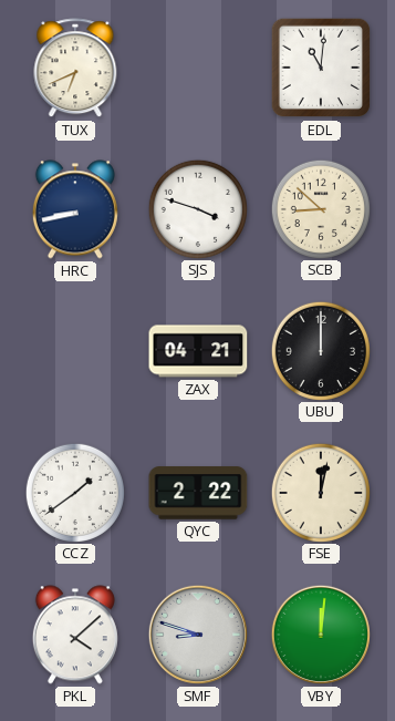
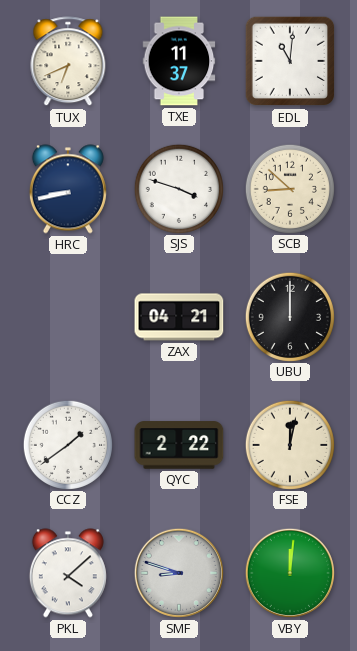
TXE: none -> 11:37 (179, 61)
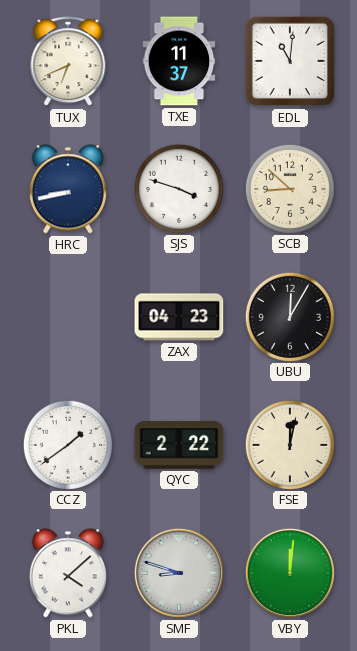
ZAX: 04:21 -> 04:23 (179, 317)
UBU: 12:00 -> 12:05 (289, 316)
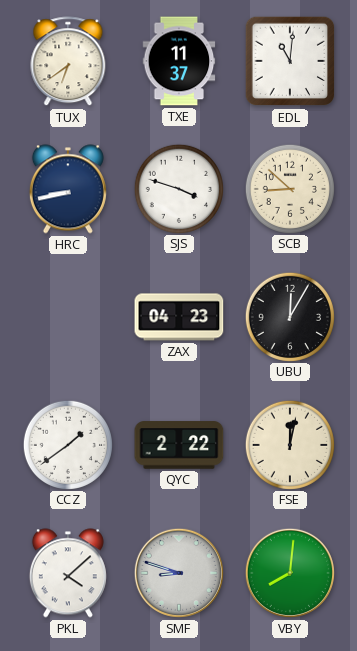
TUX: 6:41 -> 6:39 (68, 62)
VBY: 12:01 -> 8:01 (290, 573)
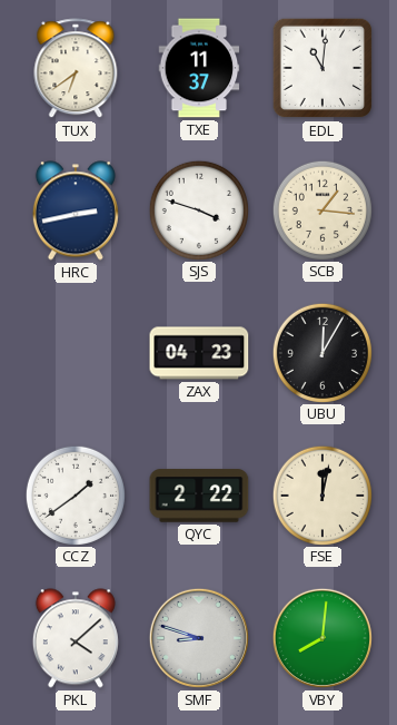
HRC: 8:43 -> 2:43 (76, 210)
SCB: 8:52 -> 1:16 (321, 209)
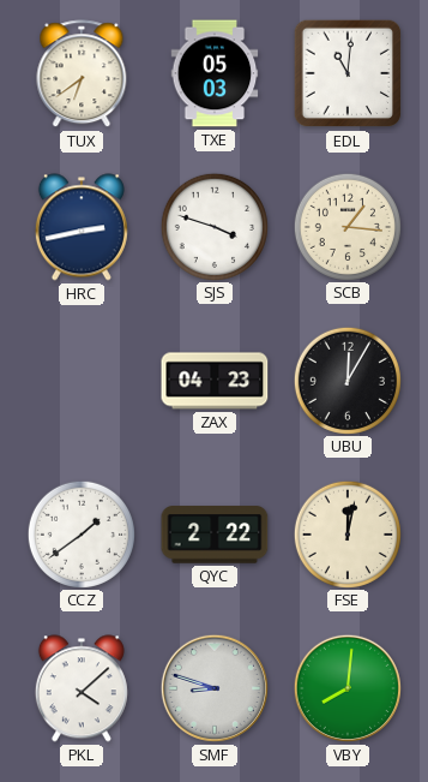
TXE: 11:37 -> 05:03 (215, 73)
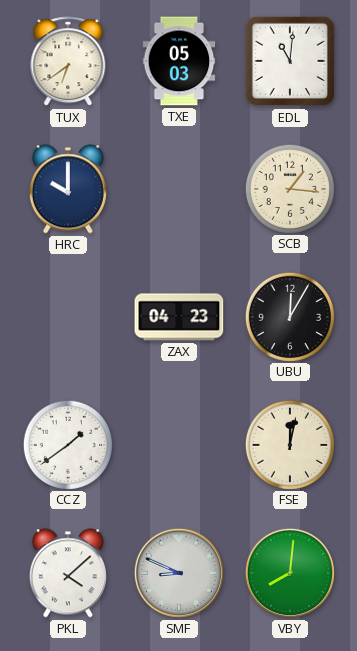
HRC: 2:43 -> 10:00 (68, 189)
SJS: 3:48 -> none (213, 226)
QYC: 2:22 -> none (215, 535)
SMF: 8:48 -> 8:49 (179, 573)
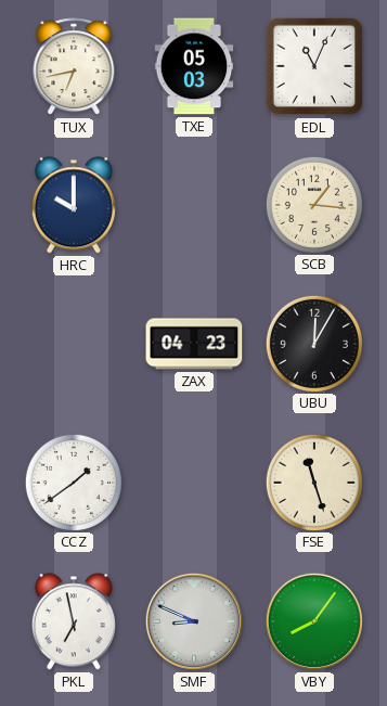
TUX: 6:39 -> 6:43 (74, 67)
EDL: 11:01 -> 11:04 (314, 66)
FSE: 12:02 -> 11:27 (313, 482)
PKL: 4:08 -> 6:58 (74, 621)
VBY: 8:01 -> 8:06 (314, 621)
